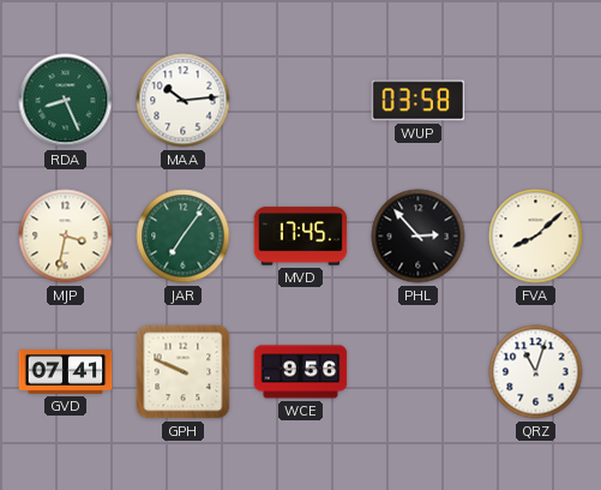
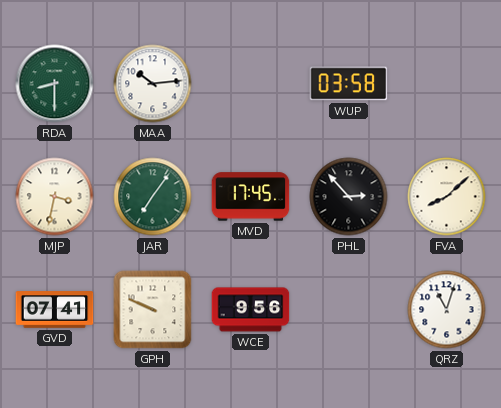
RDA: 8:26 -> 8:30 (55, 84)
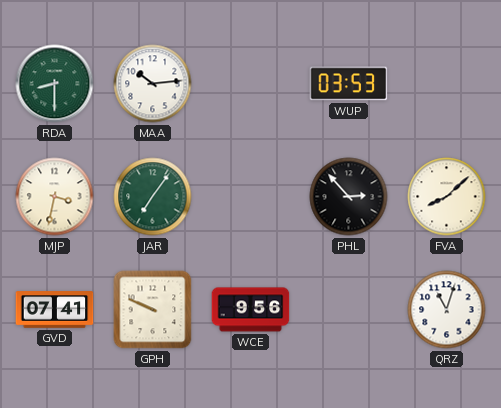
WUP: 03:58 -> 03:53 (349, 84)
MVD: 17:45 -> none (251, 197)
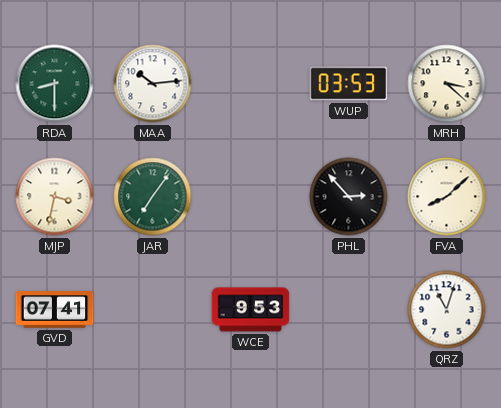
MRH: none -> 3:22 (447, 84)
GPH: 9:49 -> none (153, 310)
WCE: 9:56 -> 9:53 (251, 310)
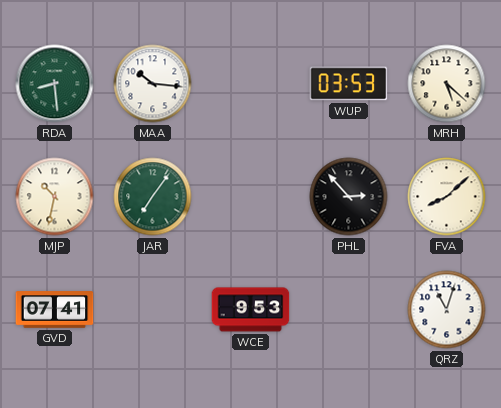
RDA: 8:30 -> 8:29 (55, 84)
MAA: 10:14 -> 10:16 (153, 84)
MRH: 3:22 -> 5:22 (447, 84)
MJP: 3:32 -> 10:32 (55, 197)
